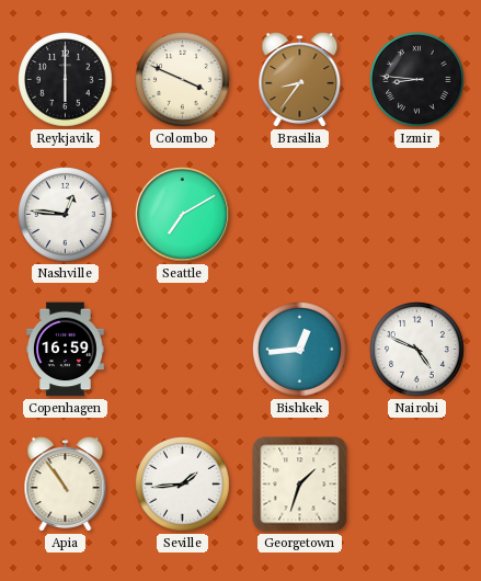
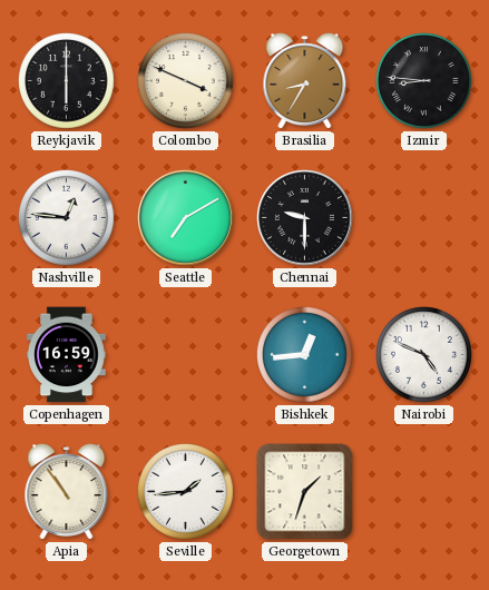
Brasilia: 8:36 -> 8:35 (305, 81)
Chennai: none -> 9:30 (305, 218)
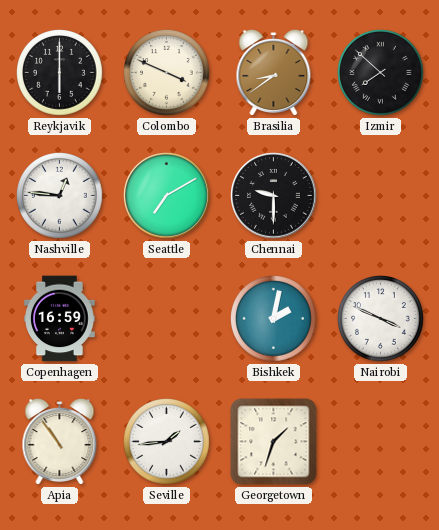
Brasilia: 8:35 -> 8:39 (274, 73)
Izmir: 8:46 -> 7:52 (381, 73)
Bishkek: 12:44 -> 2:02 (274, 319)
Nairobi: 4:49 -> 3:49 (381, 319)
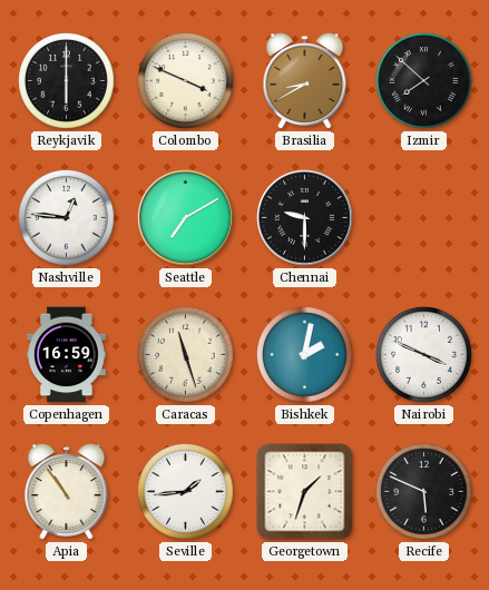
Brasilia: 8:39 -> 8:40 (305, 81)
Caracas: none -> 11:27 (186, 355)
Recife: none -> 5:49 (424, 492)
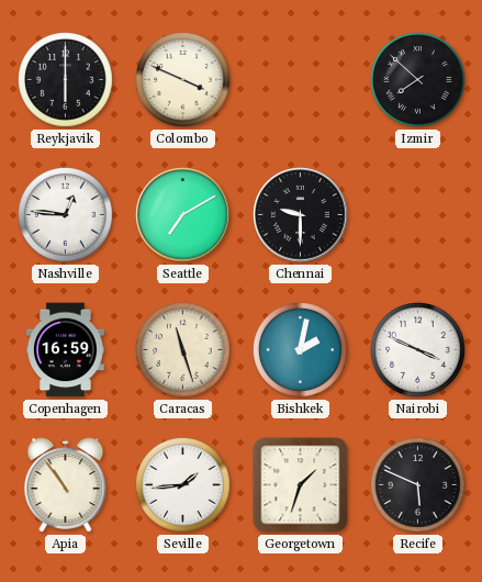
Brasilia: 8:40 -> none (305, 81)
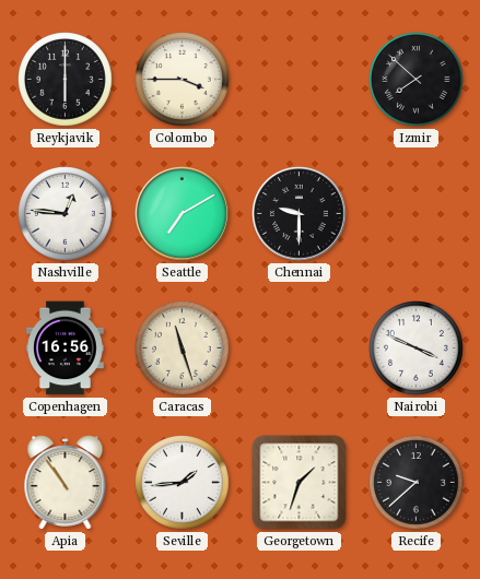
Colombo: 3:49 -> 3:45 (183, 80)
Copenhagen: 16:59 -> 16:56 (66, 348)
Bishkek: 2:02 -> none (301, 350)
Recife: 5:49 -> 9:38 (417, 483)
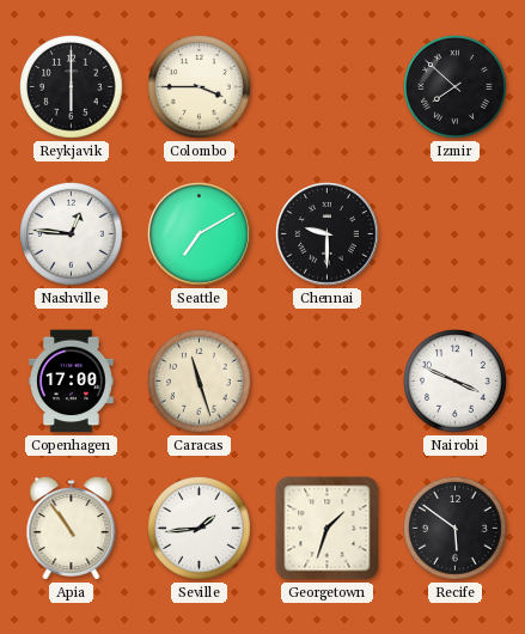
Copenhagen: 16:56 -> 17:00 (72, 382)
Recife: 9:38 -> 5:51 (456, 529)
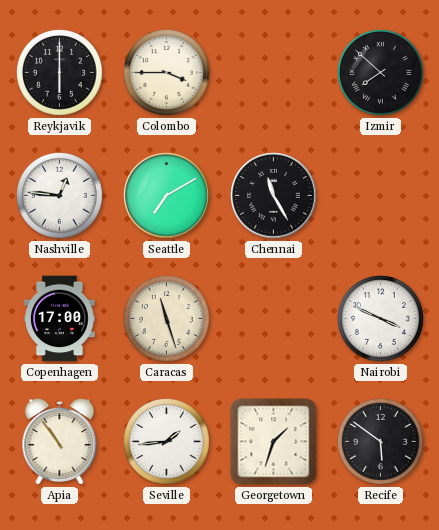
Chennai: 9:30 -> 11:25 (274, 196)
